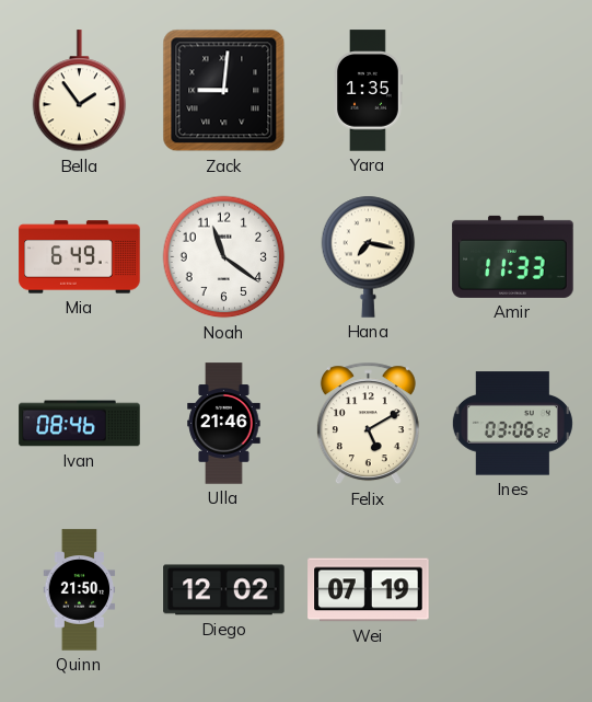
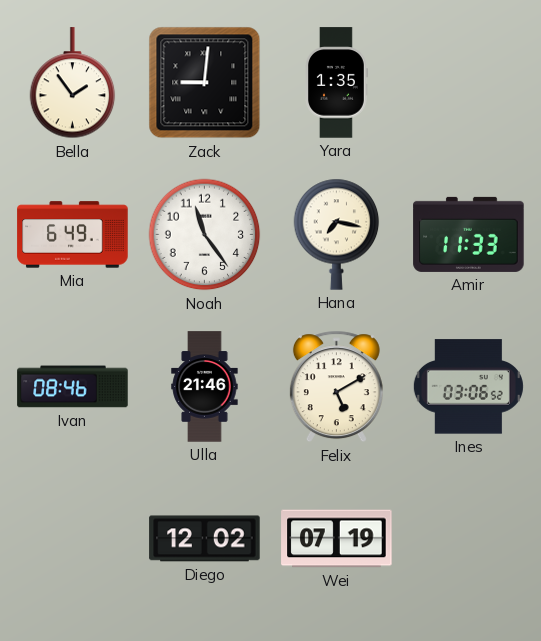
Noah: 11:21 -> 11:24 (205, 235)
Quinn: 21:50 -> none (80, 590)
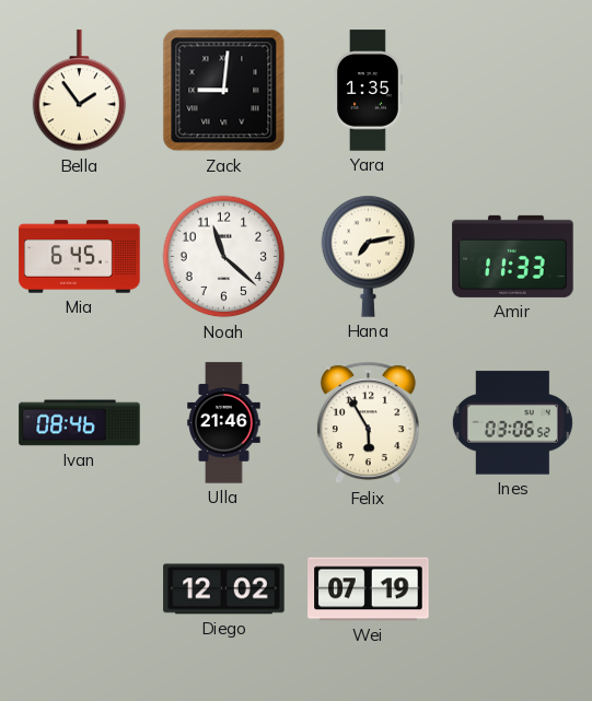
Mia: 6:49 -> 6:45 (80, 257)
Noah: 11:24 -> 11:22 (224, 257)
Hana: 7:17 -> 7:13 (369, 256)
Felix: 5:10 -> 5:55 (368, 423)
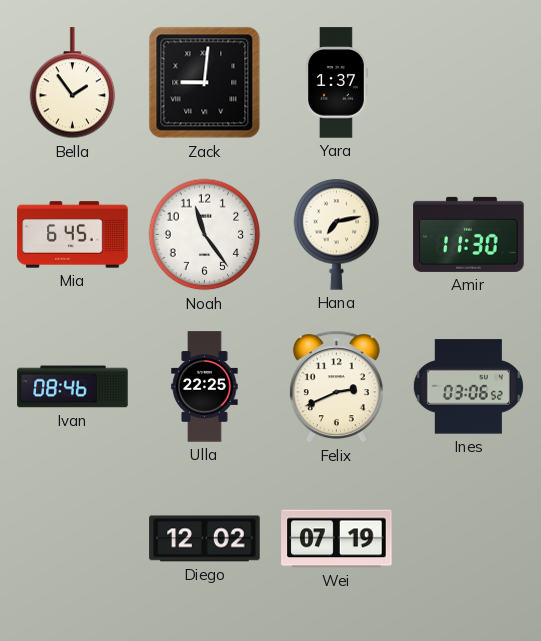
Yara: 1:35 -> 1:37 (337, 83)
Noah: 11:22 -> 11:24 (205, 235)
Amir: 11:33 -> 11:30 (469, 234)
Ulla: 21:46 -> 22:25 (205, 387)
Felix: 5:55 -> 2:41 (336, 387)
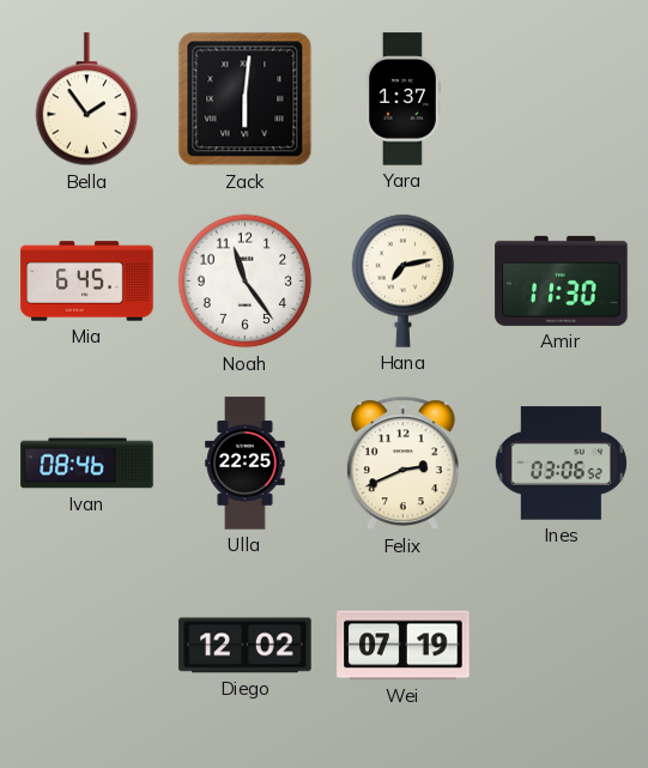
Zack: 9:01 -> 6:01 (246, 99)
